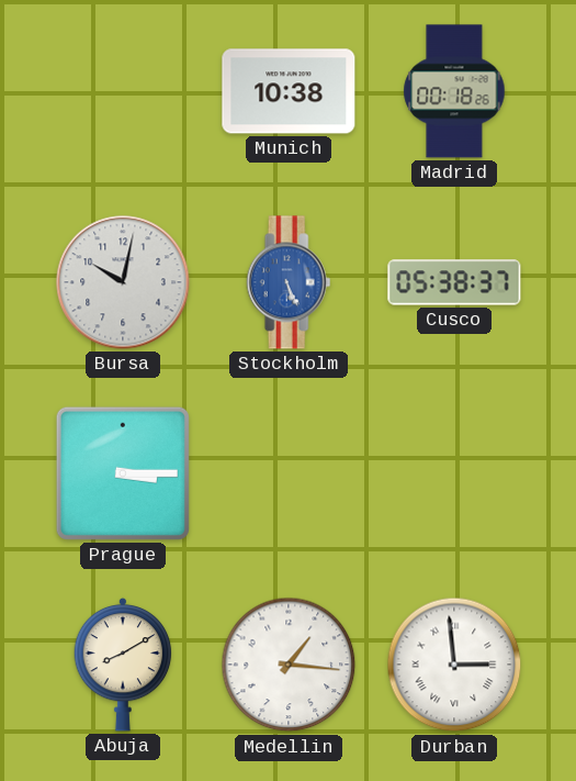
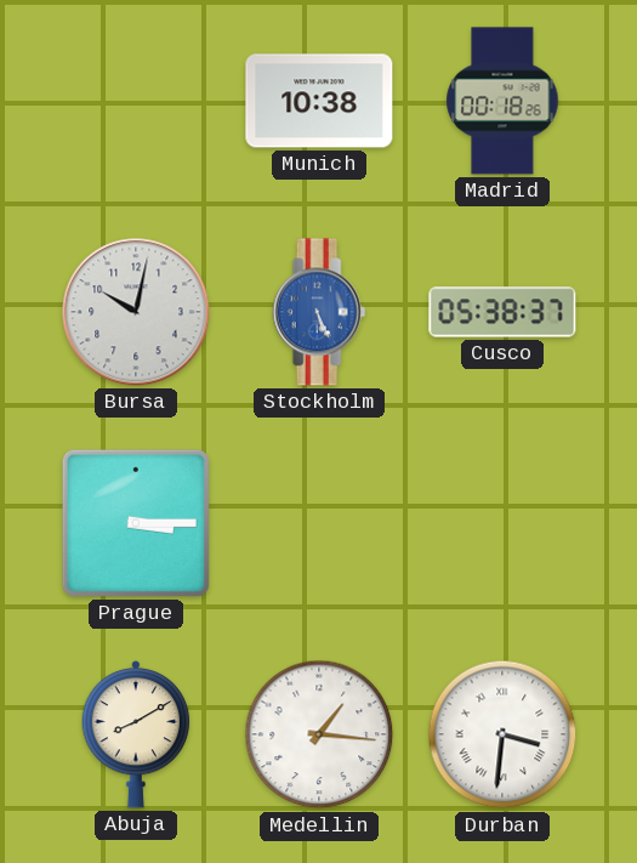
Durban: 2:59 -> 3:31 (502, 734)
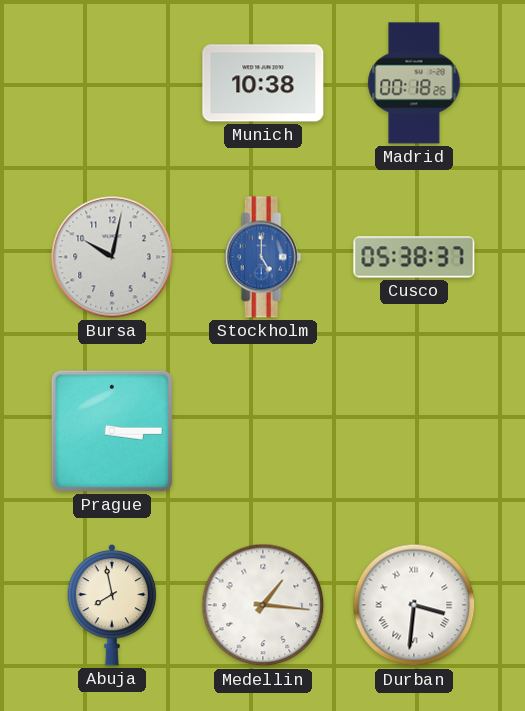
Stockholm: 5:26 -> 5:00 (263, 257)
Abuja: 8:10 -> 7:58 (112, 605)
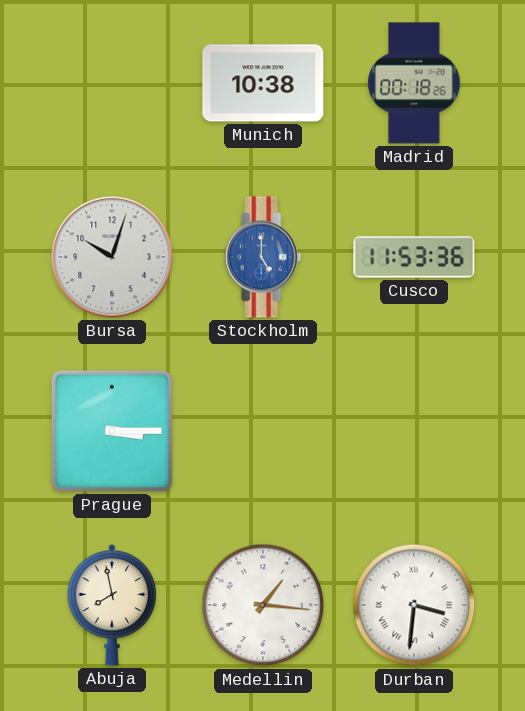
Bursa: 10:02 -> 10:03 (112, 257)
Cusco: 05:38 -> 11:53 (414, 257)
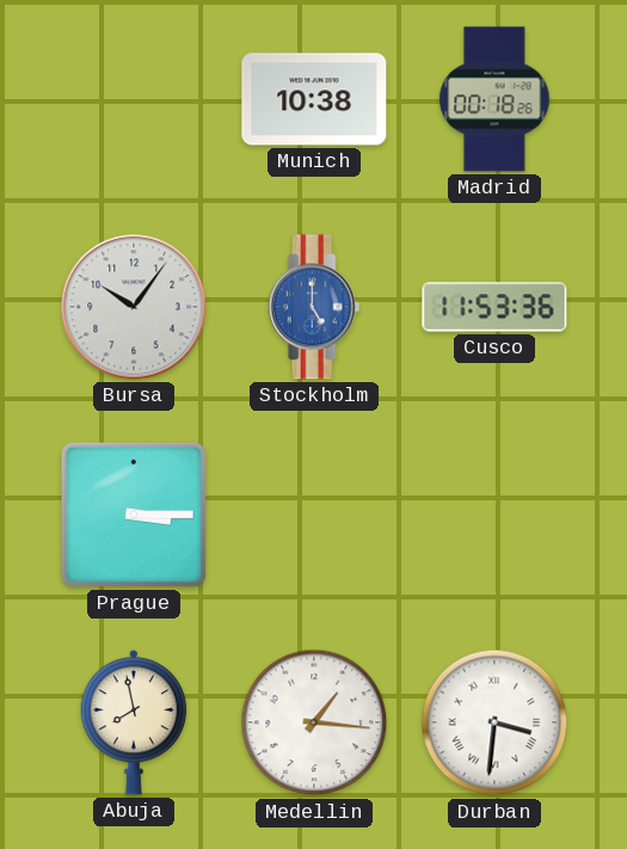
Bursa: 10:03 -> 10:06 (134, 307)
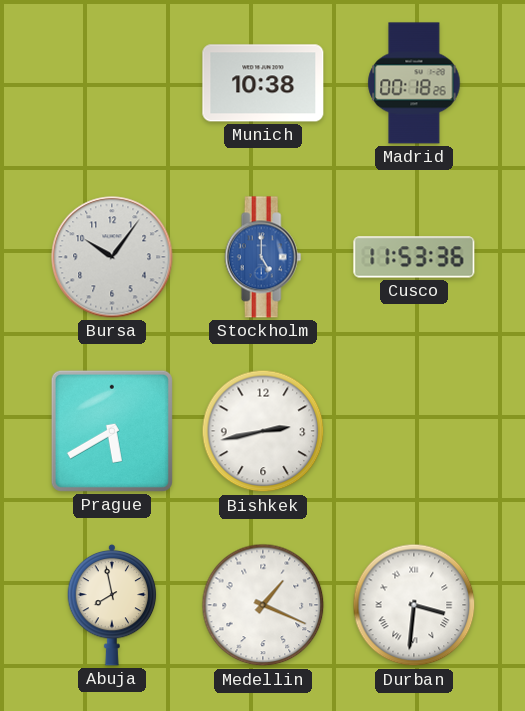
Prague: 3:15 -> 5:40 (112, 431)
Bishkek: none -> 2:43 (263, 431)
Medellin: 1:16 -> 1:19 (263, 605)
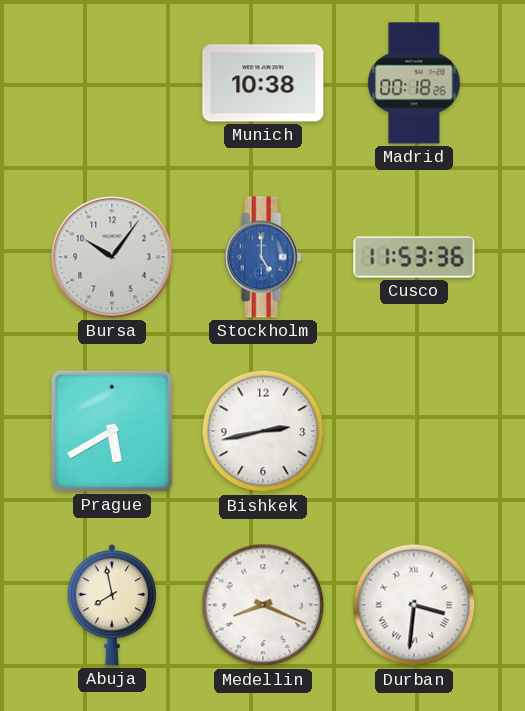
Medellin: 1:19 -> 8:19 (263, 605)
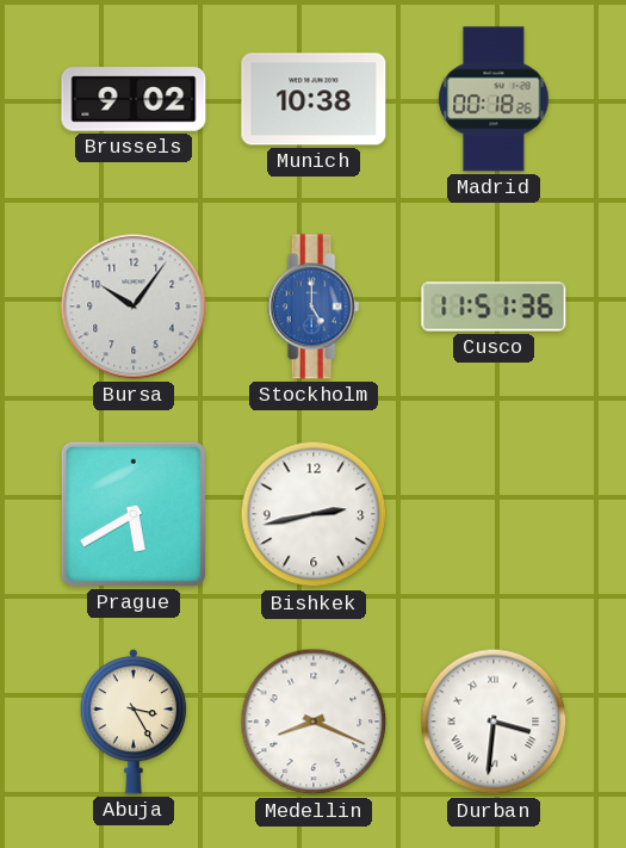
Brussels: none -> 9:02 (134, 99)
Cusco: 11:53 -> 11:51 (494, 307)
Abuja: 7:58 -> 3:25 (134, 722)
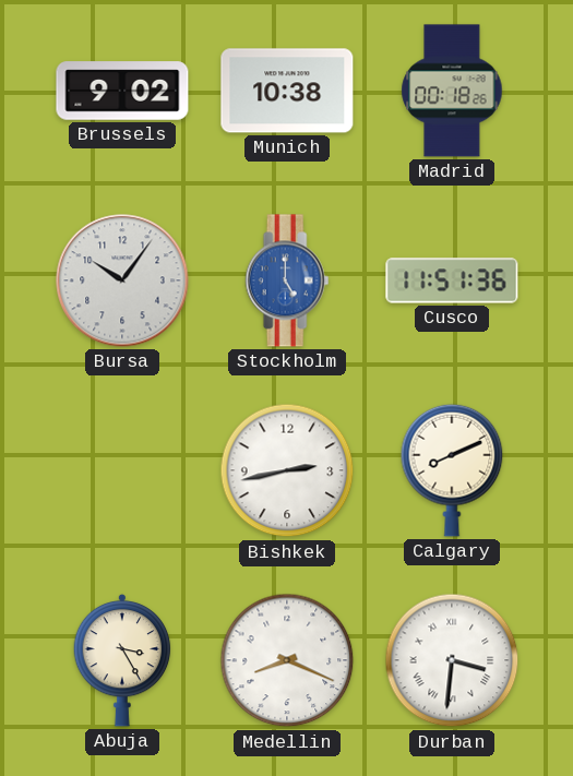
Prague: 5:40 -> none (134, 514)
Calgary: none -> 8:11 (452, 470)
